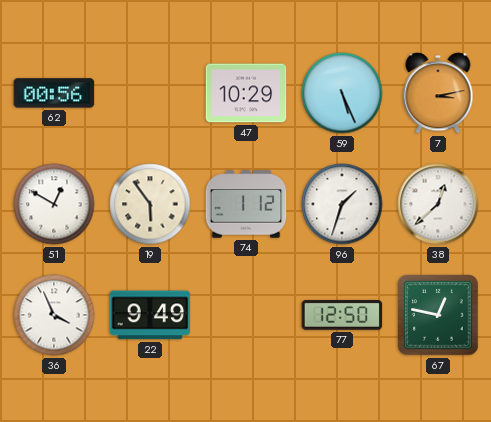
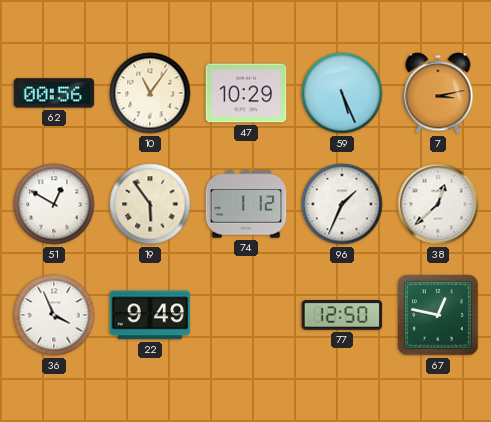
10: none -> 11:06 (150, 93)
96: 1:33 -> 1:34 (342, 204)
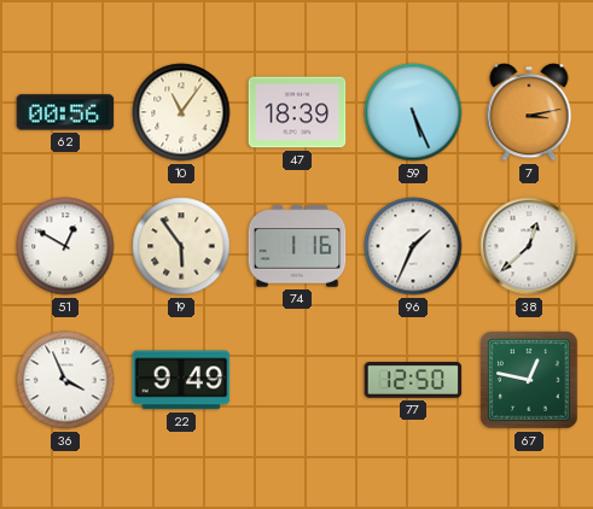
47: 10:29 -> 18:39 (297, 112)
74: 1:12 -> 1:16 (297, 246)
